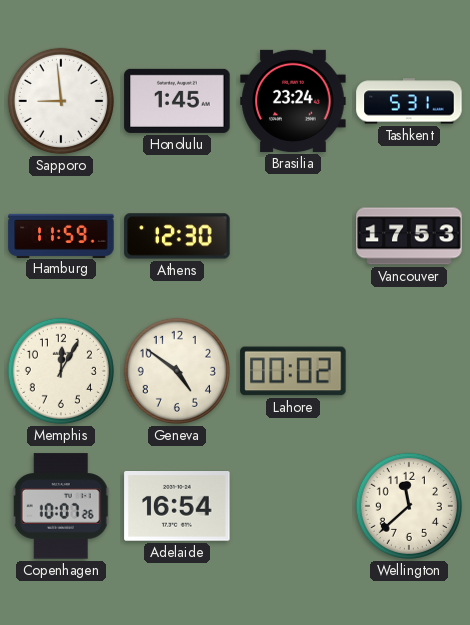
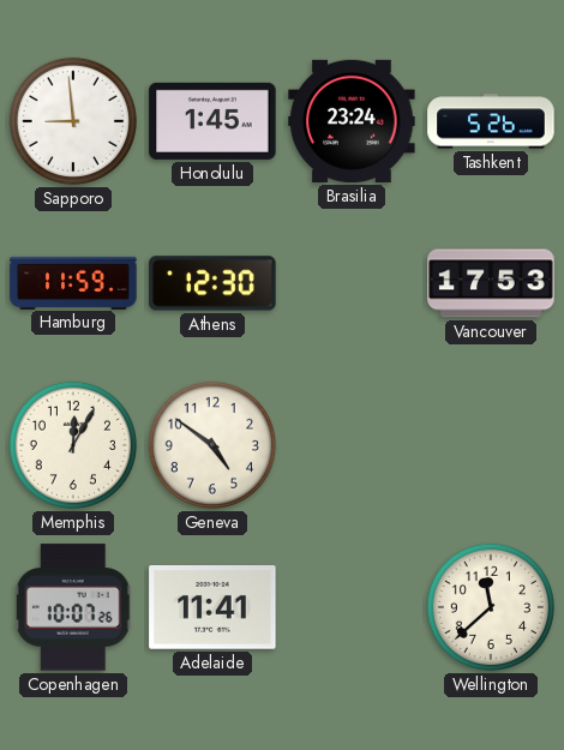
Tashkent: 5:31 -> 5:26 (491, 121)
Lahore: 00:02 -> none (293, 371)
Adelaide: 16:54 -> 11:41 (212, 608)
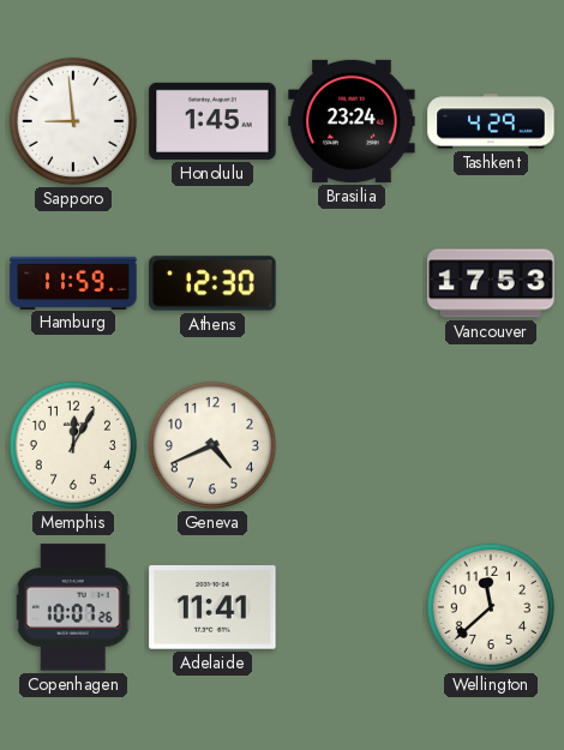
Tashkent: 5:26 -> 4:29 (491, 121)
Geneva: 4:51 -> 4:41 (212, 445)
